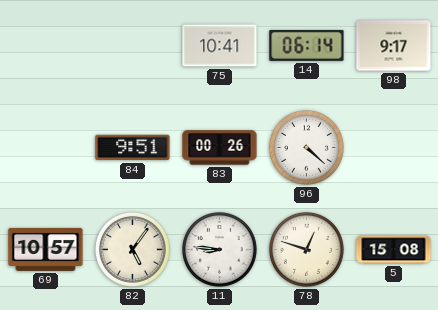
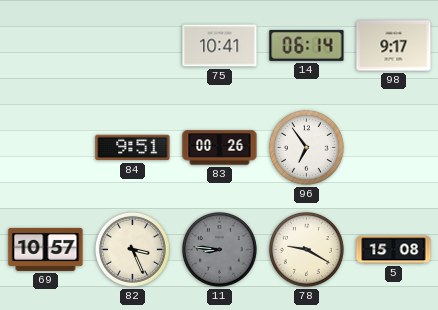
96: 4:22 -> 6:54 (306, 147)
82: 5:06 -> 3:26 (132, 249)
11 dial: white -> grey (219, 249)
78: 12:48 -> 9:20 (306, 249)
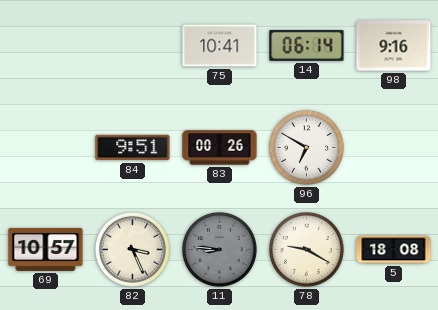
98: 9:17 -> 9:16 (394, 46)
96: 6:54 -> 6:50 (306, 147)
5: 15:08 -> 18:08 (394, 250)
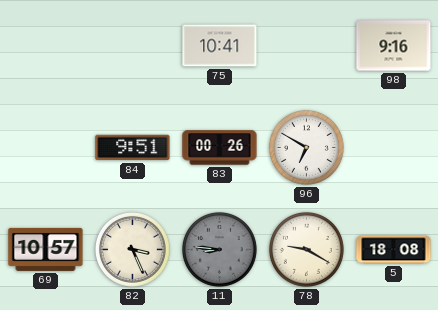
14: 06:14 -> none (307, 45)
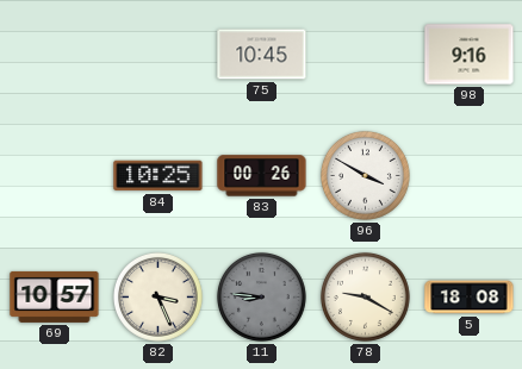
75: 10:41 -> 10:45 (262, 55)
84: 9:51 -> 10:25 (159, 176)
96: 6:50 -> 3:50 (365, 175)
